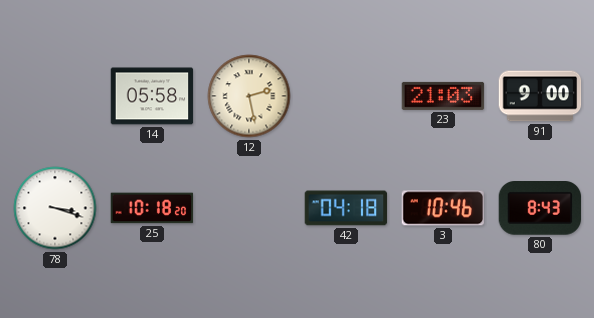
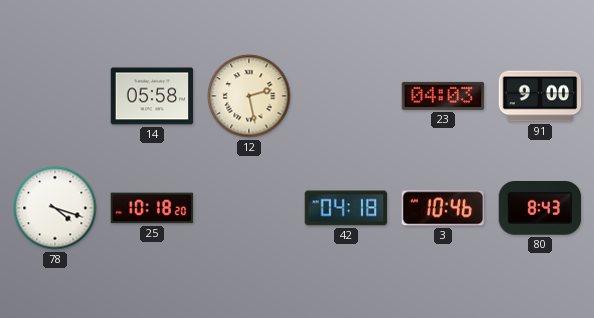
23: 21:03 -> 04:03 (443, 96)
78: 3:18 -> 4:18 (55, 208)
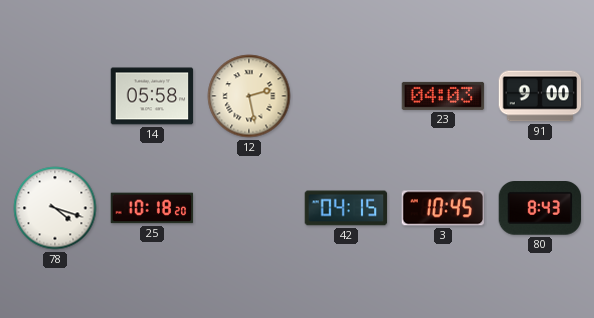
42: 04:18 -> 04:15 (346, 208)
3: 10:46 -> 10:45 (443, 208)
